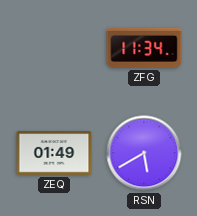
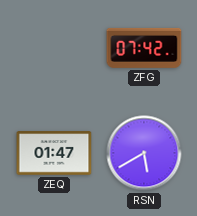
ZFG: 11:34 -> 07:42 (144, 48)
ZEQ: 01:49 -> 01:47 (54, 153)
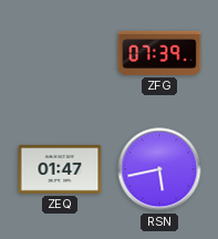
ZFG: 07:42 -> 07:39 (159, 53)
RSN: 5:40 -> 5:43 (159, 169)
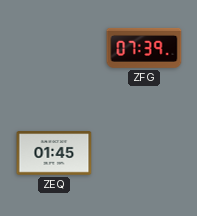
ZEQ: 01:47 -> 01:45 (54, 153)
RSN: 5:43 -> none (159, 169)
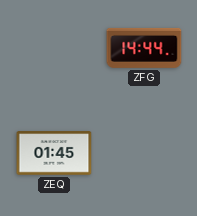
ZFG: 07:39 -> 14:44 (144, 48)
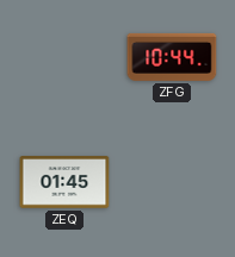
ZFG: 14:44 -> 10:44 (172, 57)
